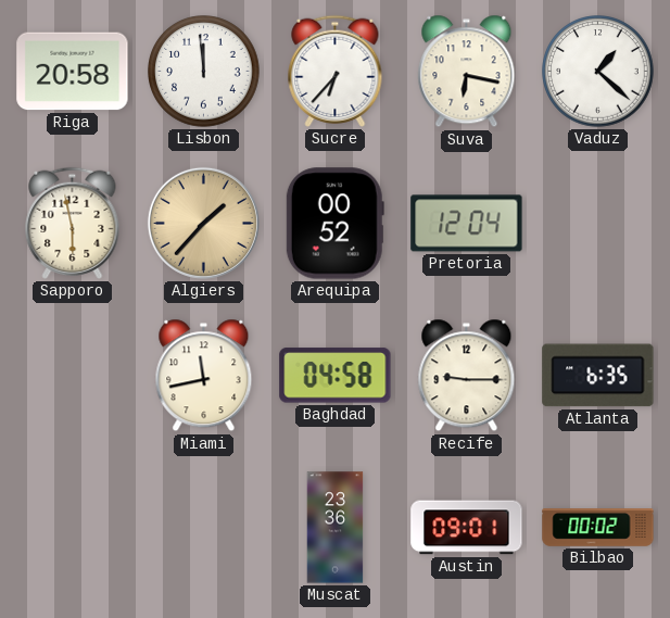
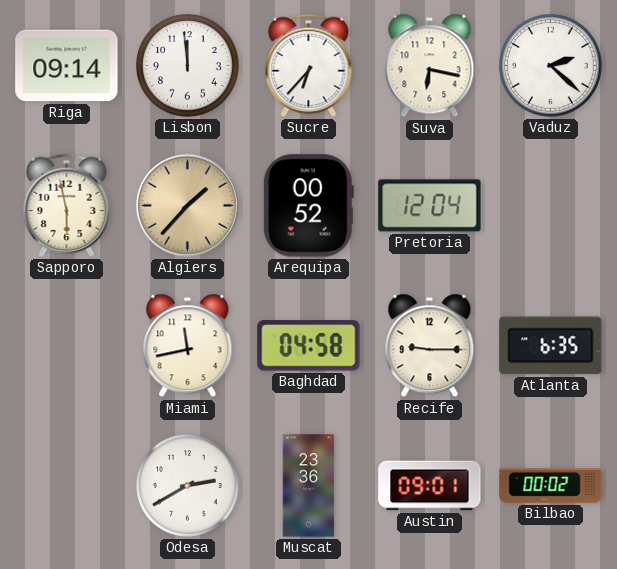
Riga: 20:58 -> 09:14 (67, 66)
Vaduz: 1:22 -> 2:22 (551, 66)
Odesa: none -> 2:40 (188, 486)
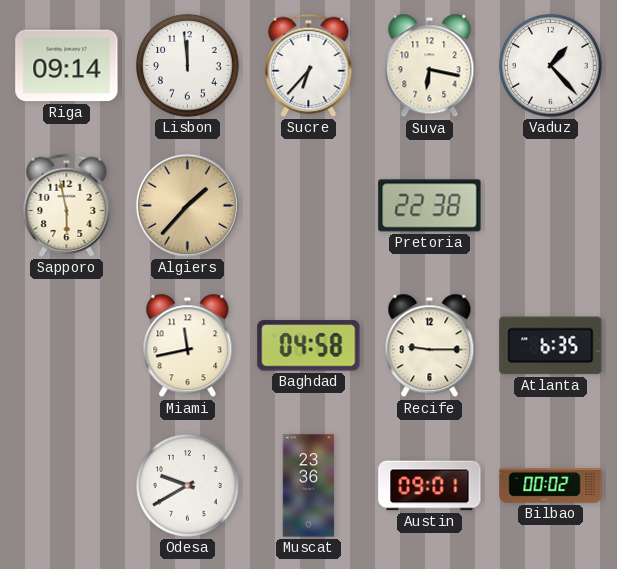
Vaduz: 2:22 -> 1:23 (551, 66)
Arequipa: 00:52 -> none (308, 206)
Pretoria: 12:04 -> 22:38 (430, 206)
Odesa: 2:40 -> 9:40 (188, 486)
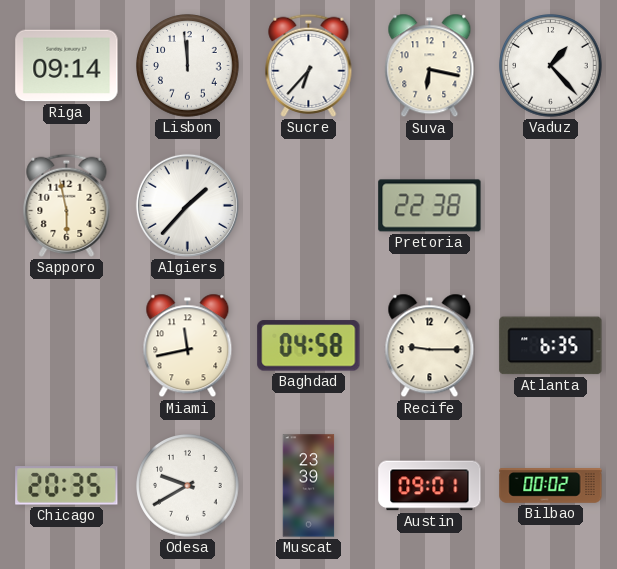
Algiers dial: champagne -> white (187, 205)
Chicago: none -> 20:35 (67, 486)
Muscat: 23:36 -> 23:39 (309, 486)
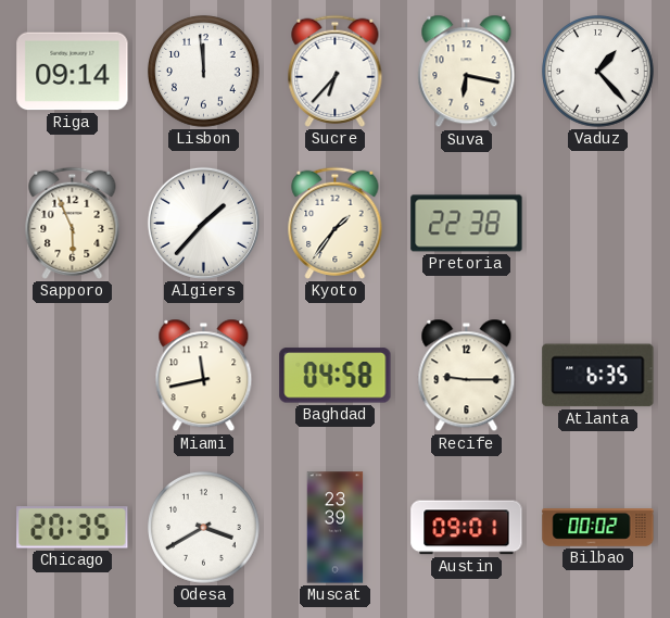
Sapporo: 5:58 -> 5:56 (73, 223)
Kyoto: none -> 1:36 (336, 223)
Odesa: 9:40 -> 3:40 (204, 528)
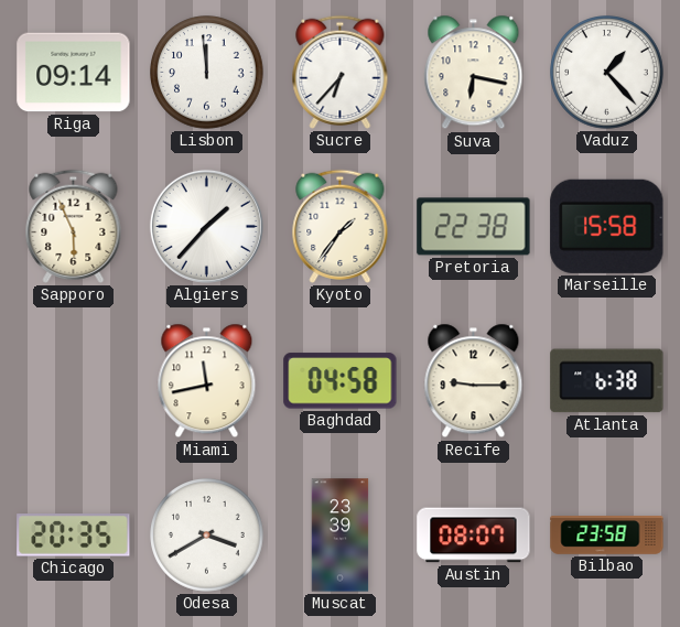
Marseille: none -> 15:58 (607, 226)
Atlanta: 6:35 -> 6:38 (607, 381)
Austin: 09:01 -> 08:07 (474, 536)
Bilbao: 00:02 -> 23:58 (607, 536)
